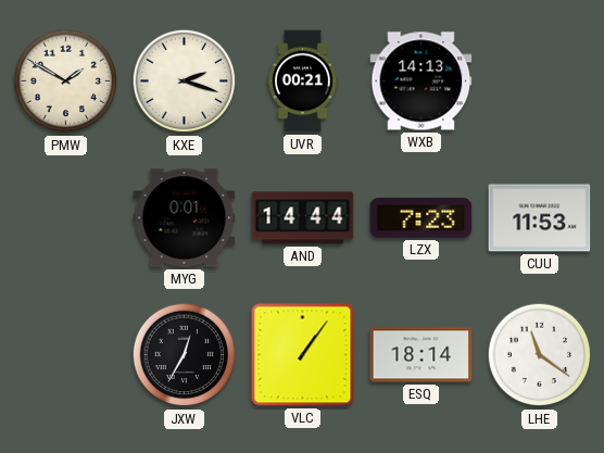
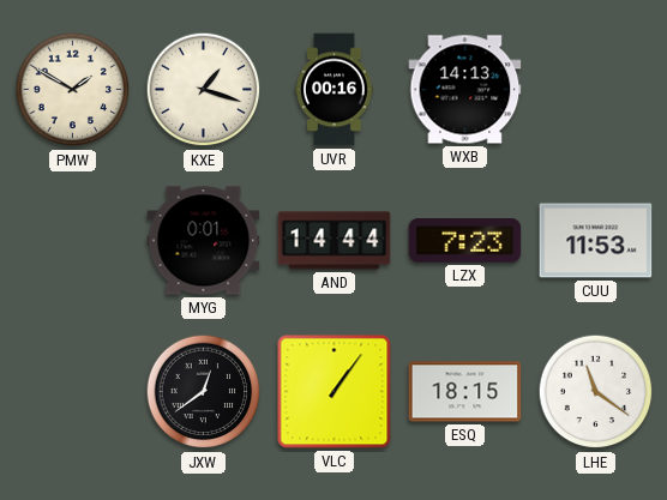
KXE: 2:18 -> 1:18 (204, 90)
UVR: 00:21 -> 00:16 (335, 90)
JXW: 12:35 -> 12:39 (204, 392)
ESQ: 18:14 -> 18:15 (465, 392)
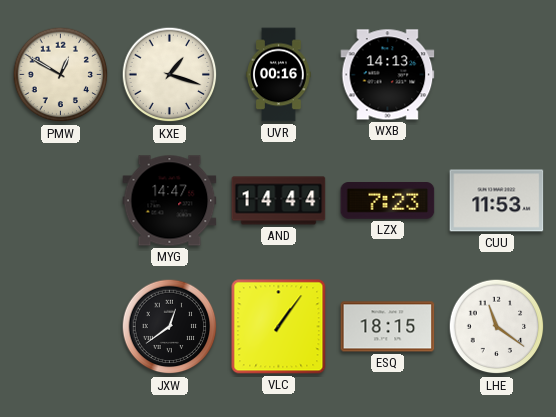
PMW: 1:50 -> 12:50 (61, 75)
MYG: 0:01 -> 14:47 (170, 201)
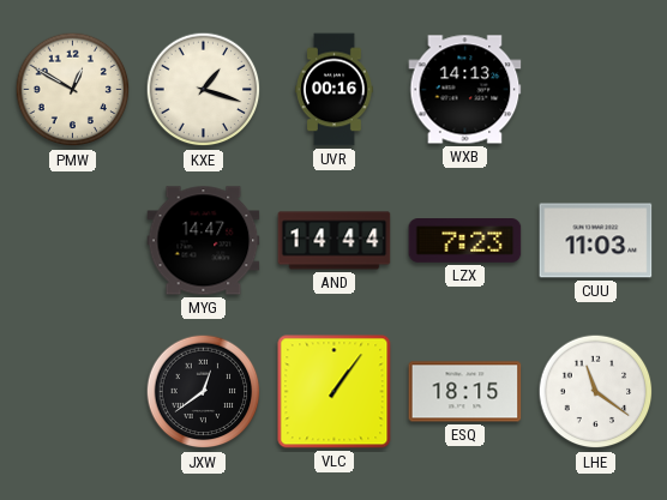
CUU: 11:53 -> 11:03 (596, 241)
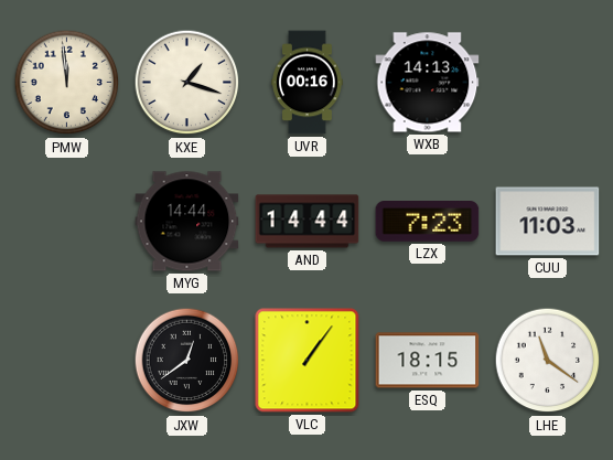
PMW: 12:50 -> 11:59 (67, 83)
MYG: 14:47 -> 14:44 (187, 222)
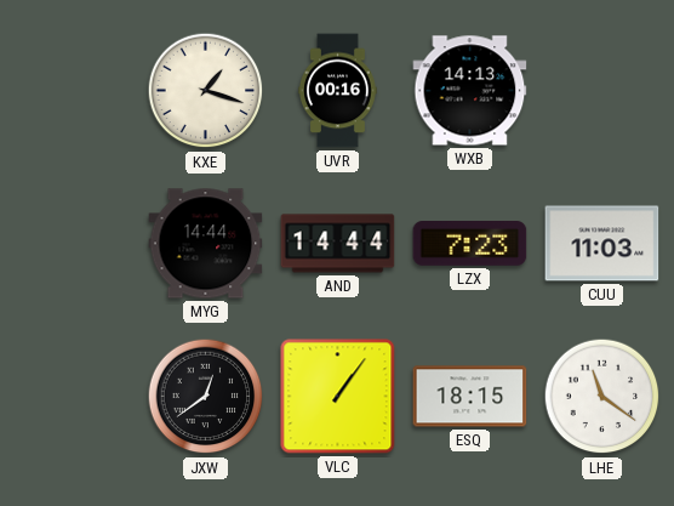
PMW: 11:59 -> none (67, 83)
